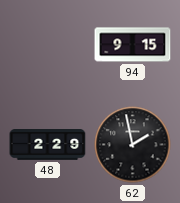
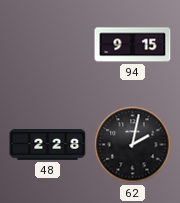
48: 2:29 -> 2:28 (48, 145)
62: 1:58 -> 2:02 (133, 145)
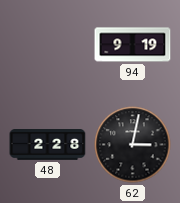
94: 9:15 -> 9:19 (133, 45)
62: 2:02 -> 3:02 (133, 145)
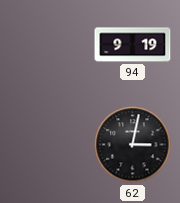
48: 2:28 -> none (48, 145)
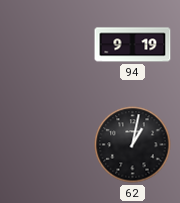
62: 3:02 -> 1:02 (133, 145)
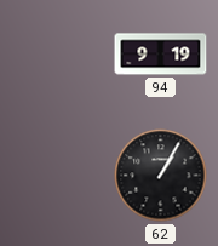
62: 1:02 -> 1:05 (161, 176)
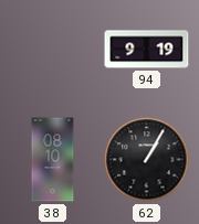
38: none -> 08:10 (53, 160)
